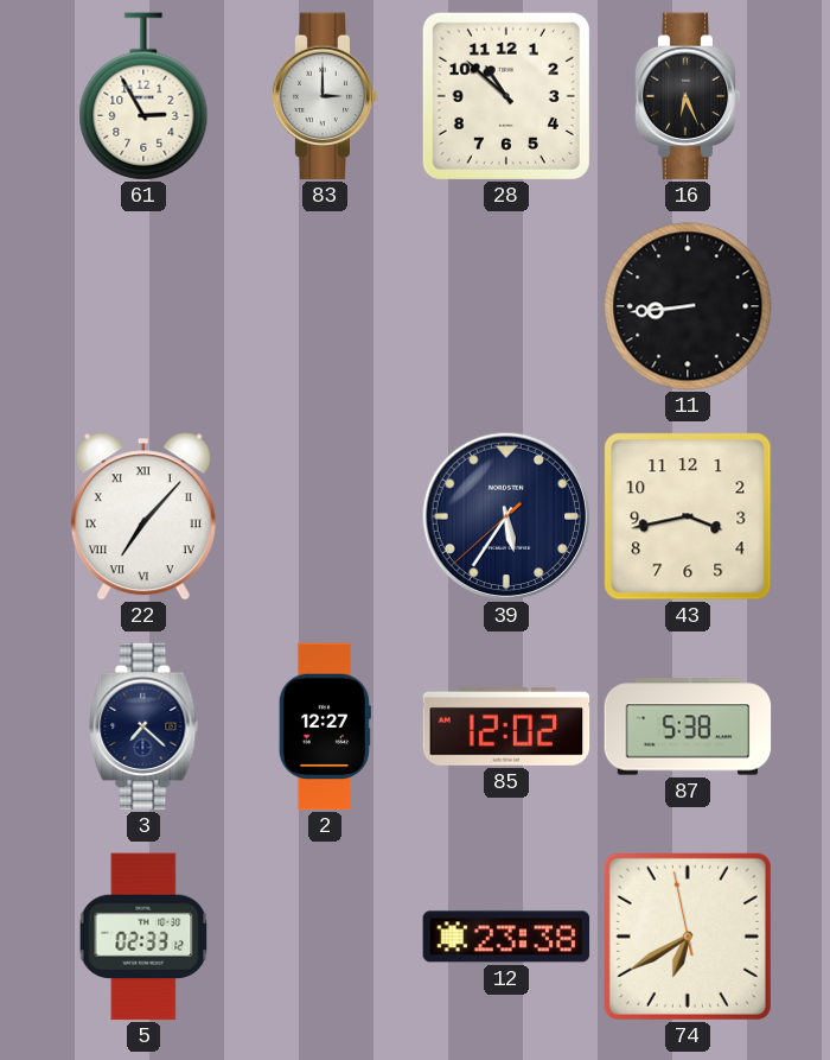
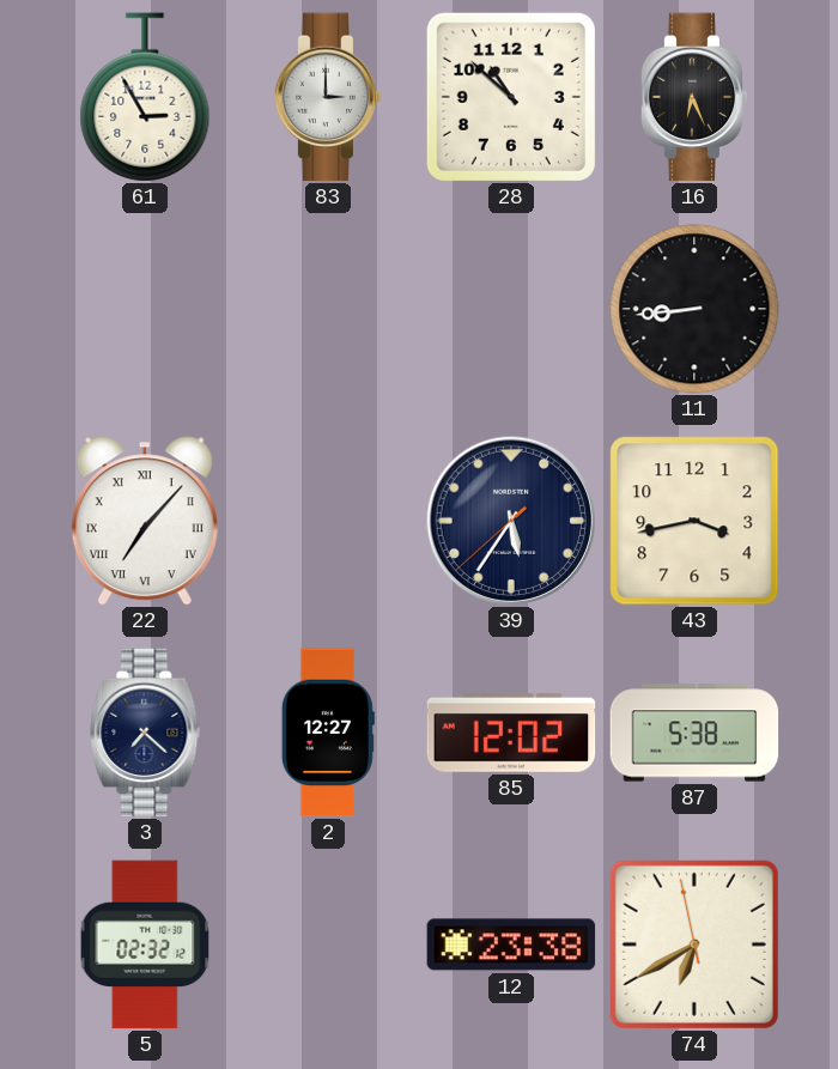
5: 02:33 -> 02:32 (145, 945)
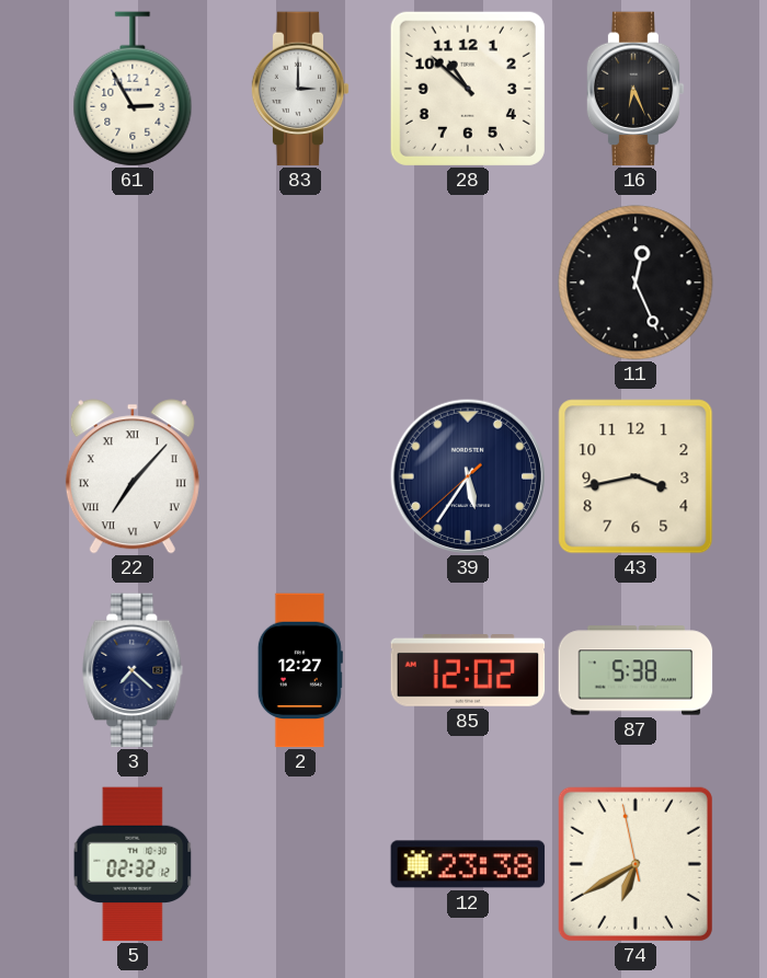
11: 8:44 -> 12:26 (636, 283)
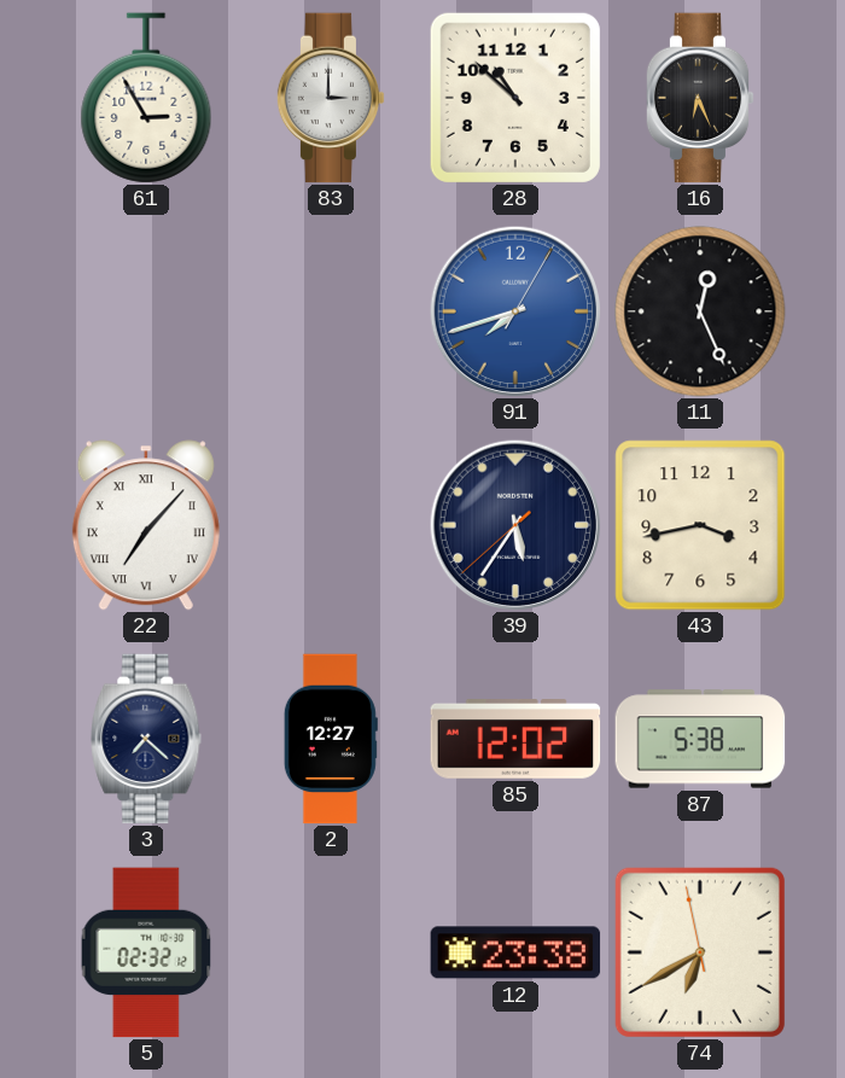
91: none -> 7:42 (514, 310)
